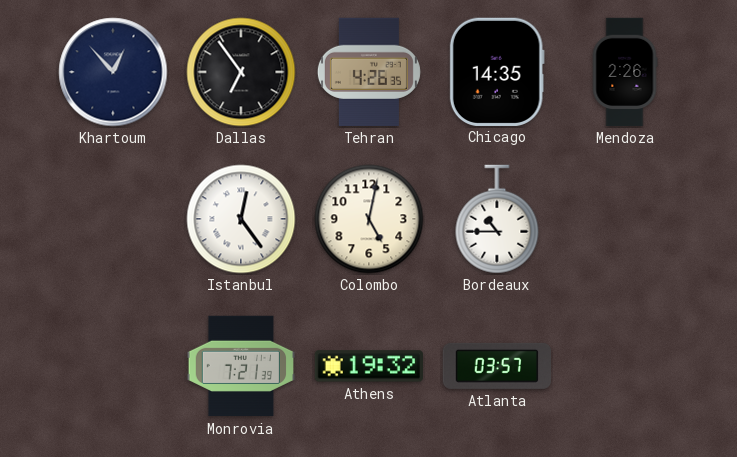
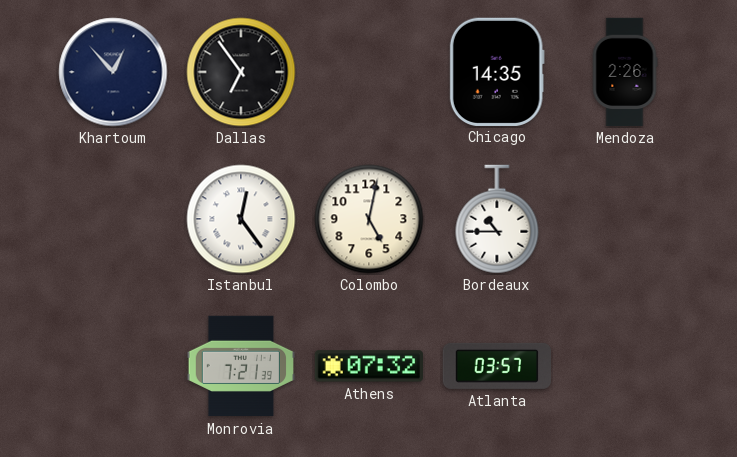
Tehran: 4:26 -> none (369, 72)
Athens: 19:32 -> 07:32 (368, 366)
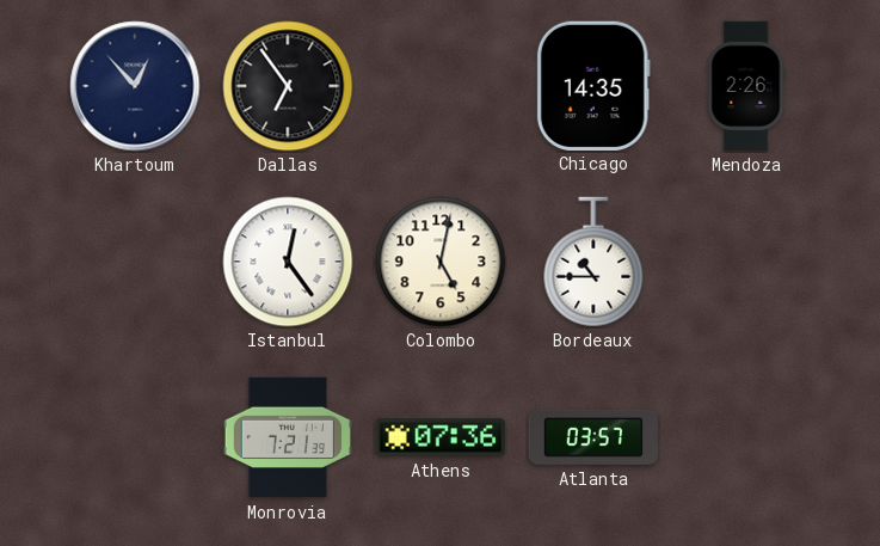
Athens: 07:32 -> 07:36 (439, 437)
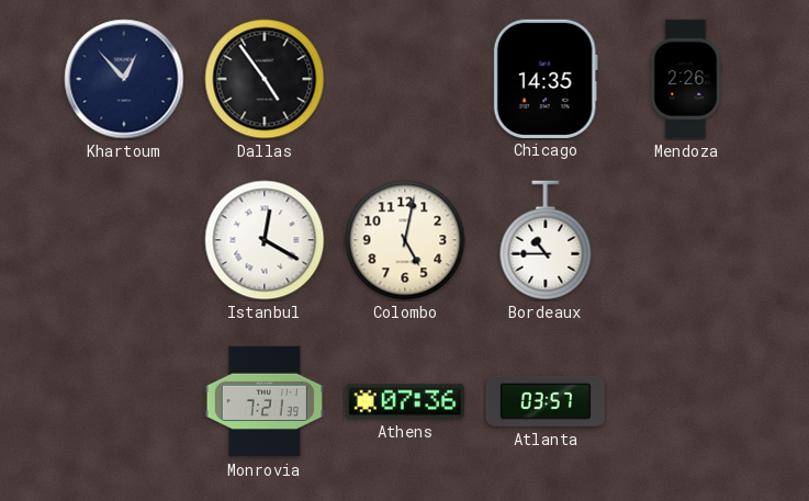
Dallas: 6:54 -> 4:54 (265, 79)
Istanbul: 12:24 -> 12:20 (265, 240)
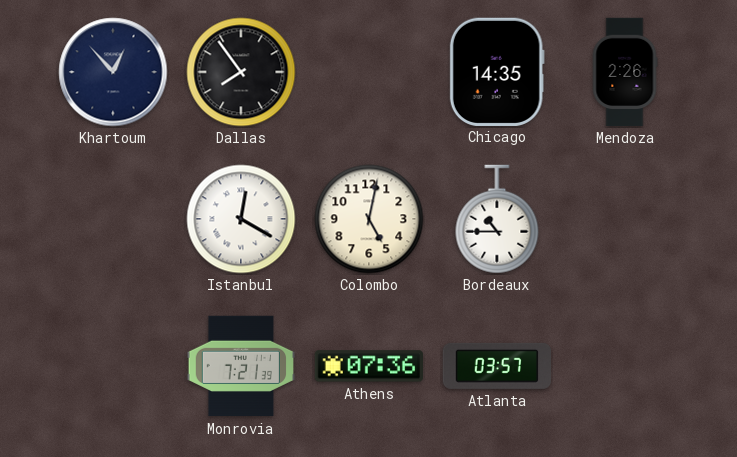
Dallas: 4:54 -> 7:54 (241, 72)
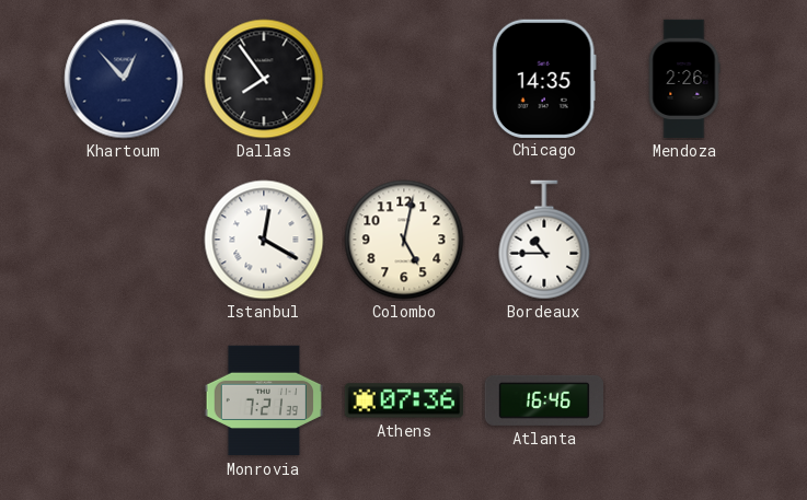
Atlanta: 03:57 -> 16:46 (543, 400)
